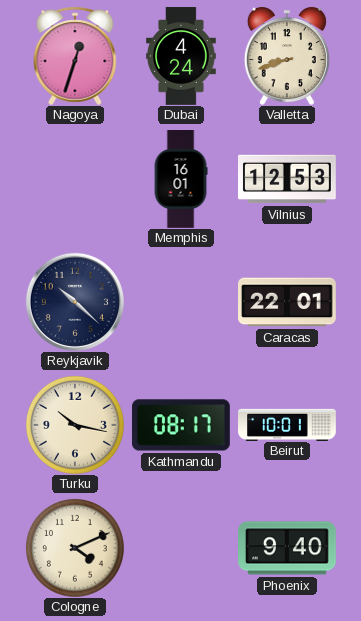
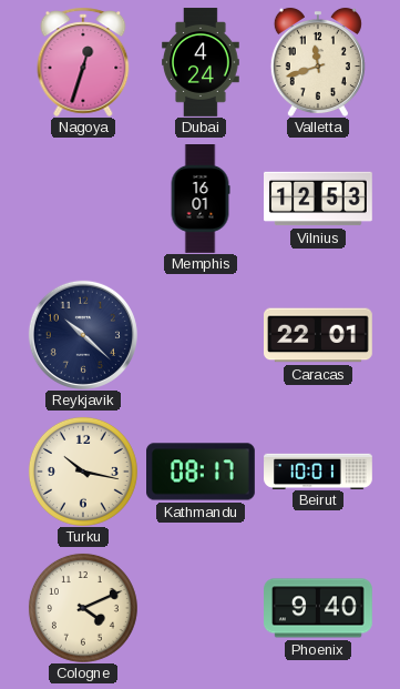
Valletta: 8:42 -> 11:42 (318, 62)
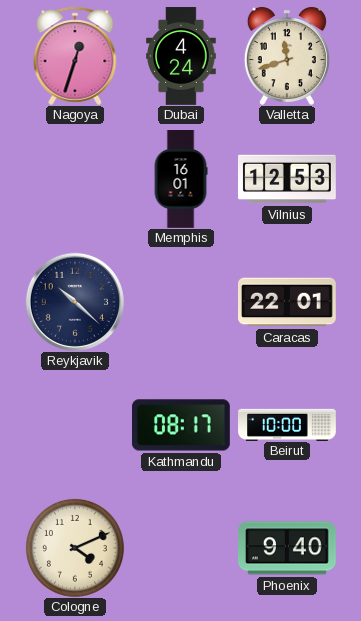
Turku: 10:17 -> none (83, 472)
Beirut: 10:01 -> 10:00 (287, 424)
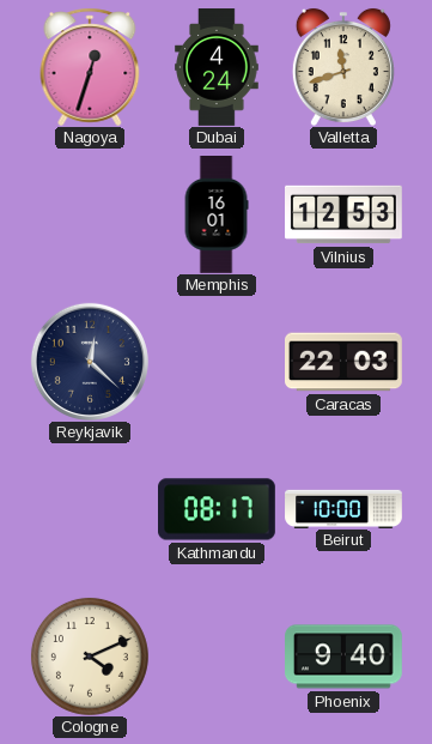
Reykjavik: 10:22 -> 12:22 (90, 362)
Caracas: 22:01 -> 22:03 (345, 362)
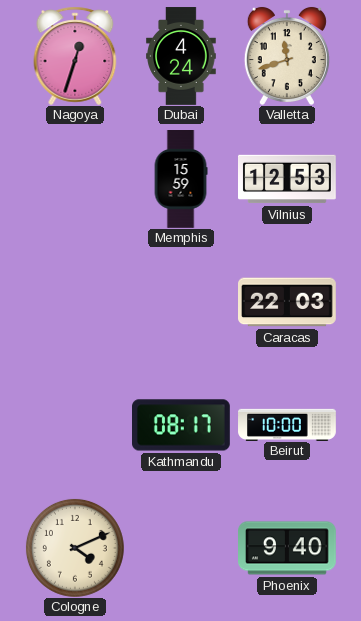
Memphis: 16:01 -> 15:59 (181, 180)
Reykjavik: 12:22 -> none (90, 362)
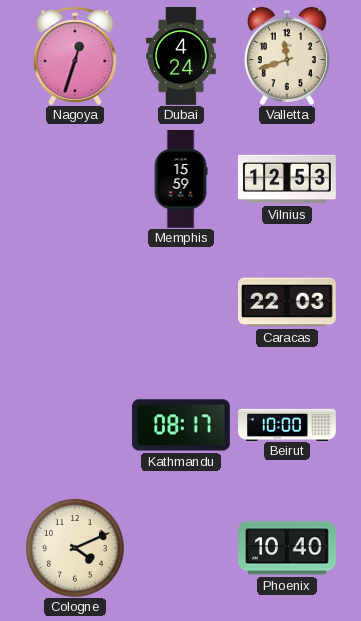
Phoenix: 9:40 -> 10:40 (288, 548)
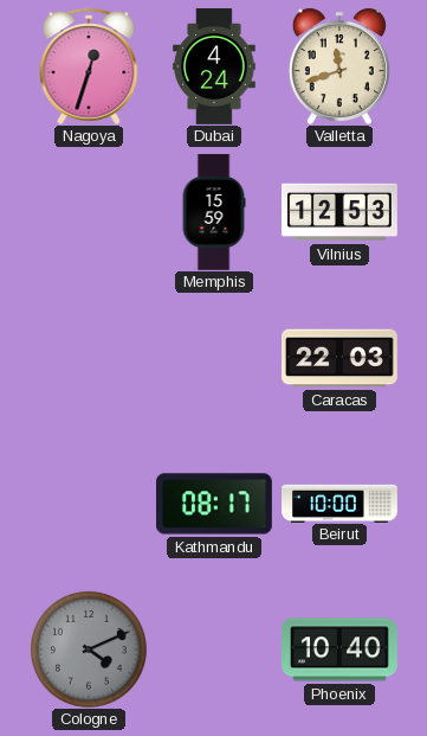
Cologne dial: cream -> grey (89, 649)
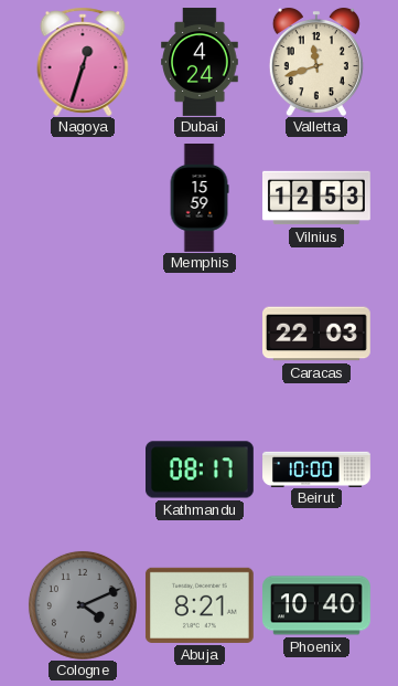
Abuja: none -> 8:21 (200, 605)
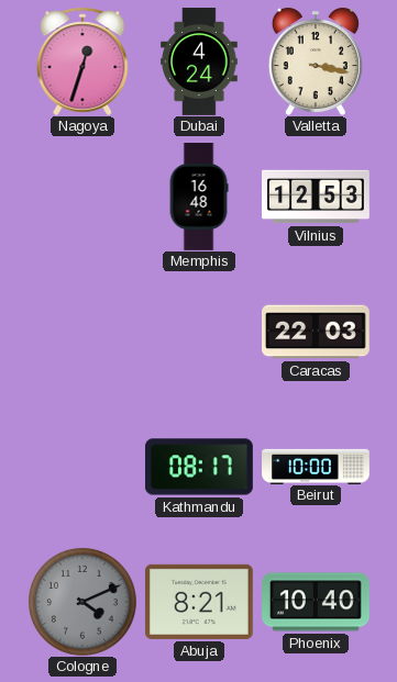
Valletta: 11:42 -> 3:17 (316, 62)
Memphis: 15:59 -> 16:48 (199, 198)
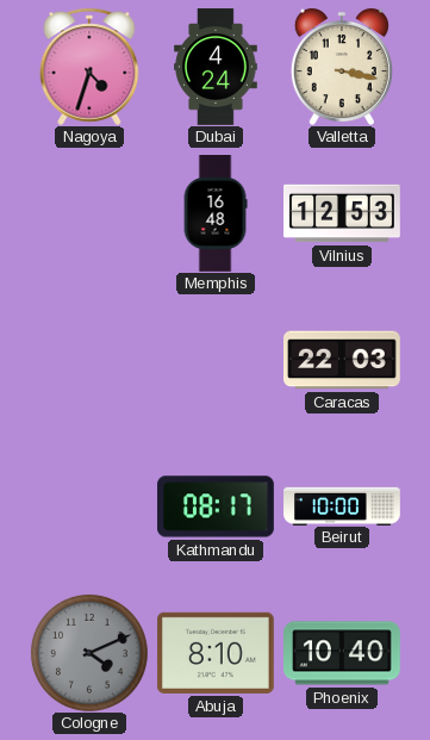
Nagoya: 12:33 -> 4:33 (89, 67)
Abuja: 8:21 -> 8:10 (216, 653)
